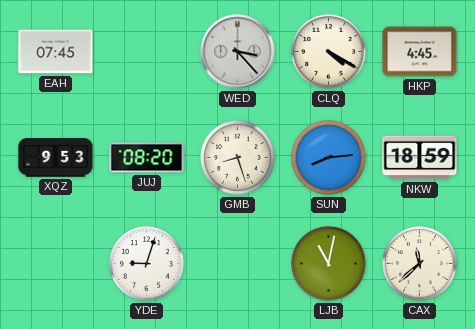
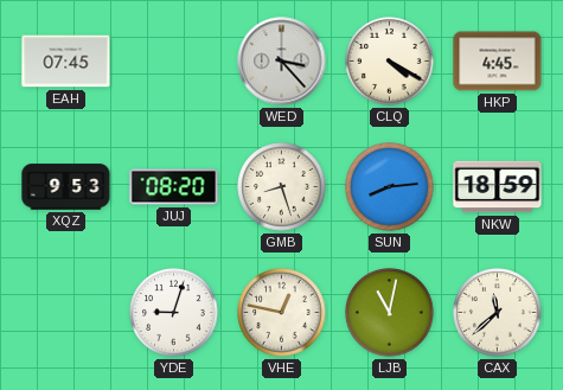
VHE: none -> 12:47 (282, 313)
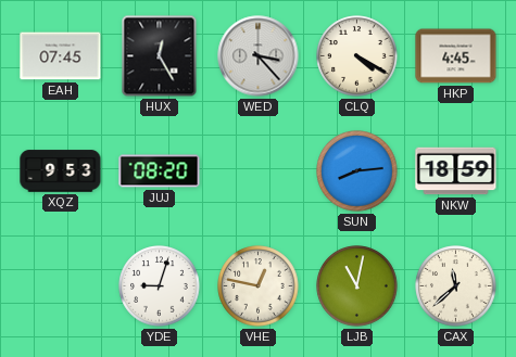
HUX: none -> 12:25 (160, 56)
GMB: 8:27 -> none (282, 187)
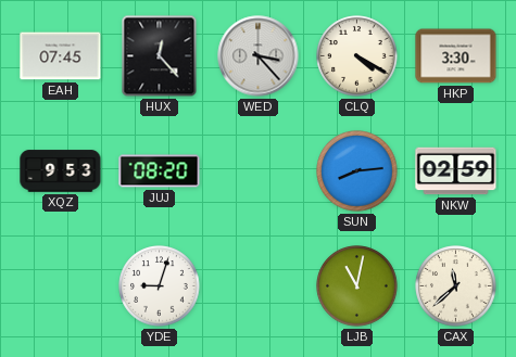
HUX: 12:25 -> 12:23 (160, 56)
HKP: 4:45 -> 3:30 (456, 56)
NKW: 18:59 -> 02:59 (456, 171)
VHE: 12:47 -> none (259, 286)
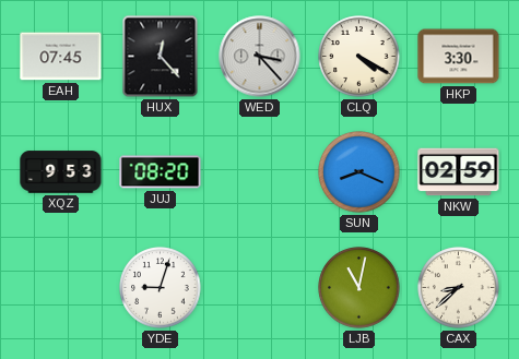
SUN: 8:14 -> 8:19 (359, 172)
CAX: 11:38 -> 8:38 (459, 288)
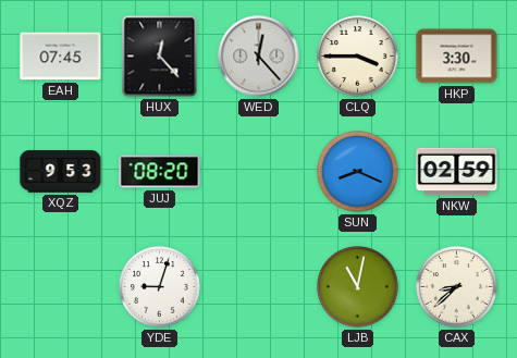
WED: 3:23 -> 12:23 (259, 57)
CLQ: 4:20 -> 3:45 (358, 57)
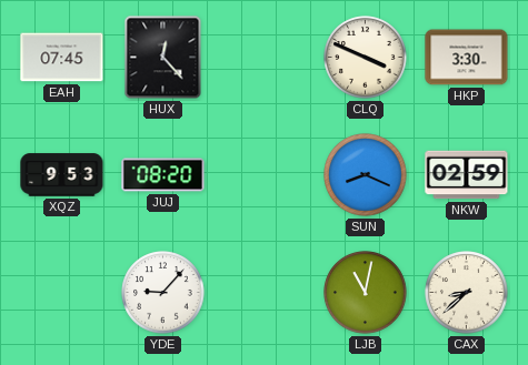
WED: 12:23 -> none (259, 57)
CLQ: 3:45 -> 3:49 (366, 58)
YDE: 9:03 -> 9:07 (163, 293)
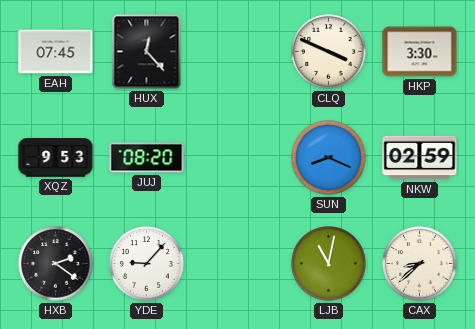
HXB: none -> 2:21 (56, 264)
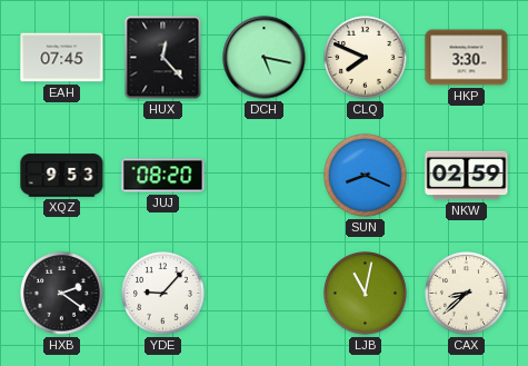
DCH: none -> 5:17 (265, 58)
CLQ: 3:49 -> 7:49 (366, 58)
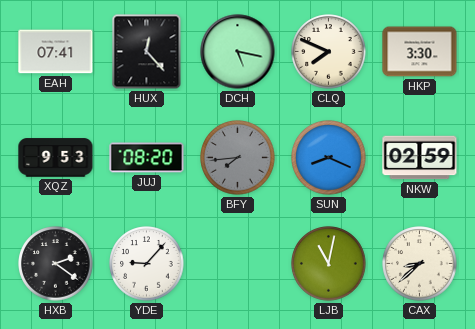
EAH: 07:45 -> 07:41 (56, 52)
BFY: none -> 7:44 (238, 158)
